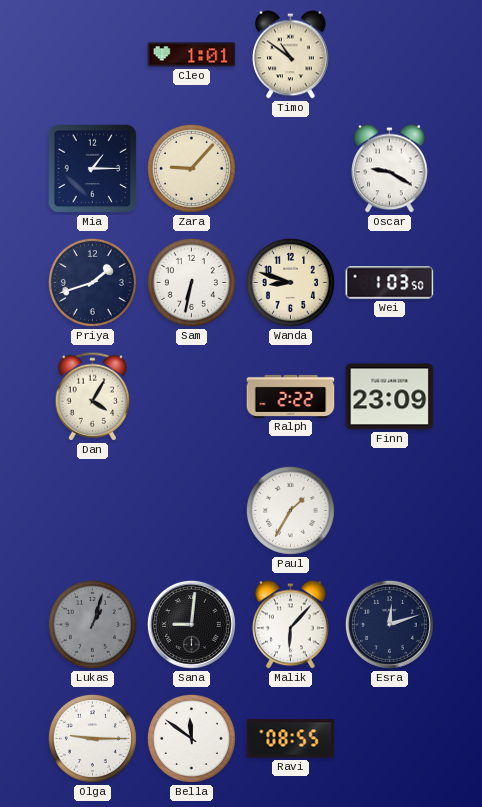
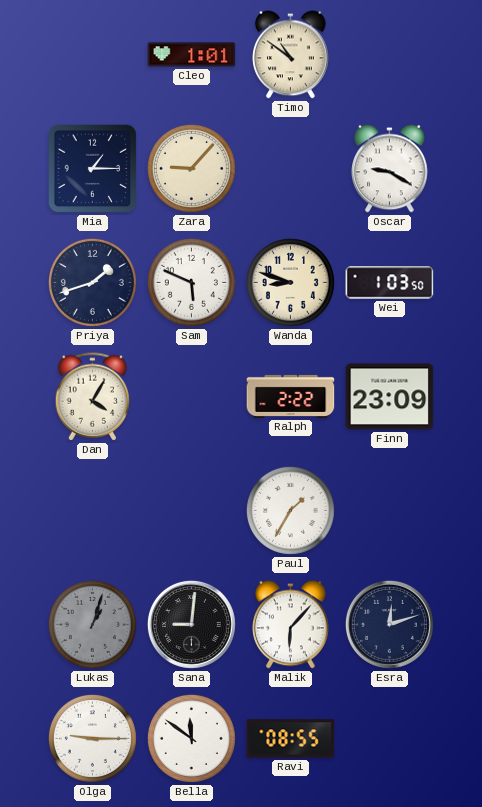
Sam: 6:32 -> 5:49 (191, 282)
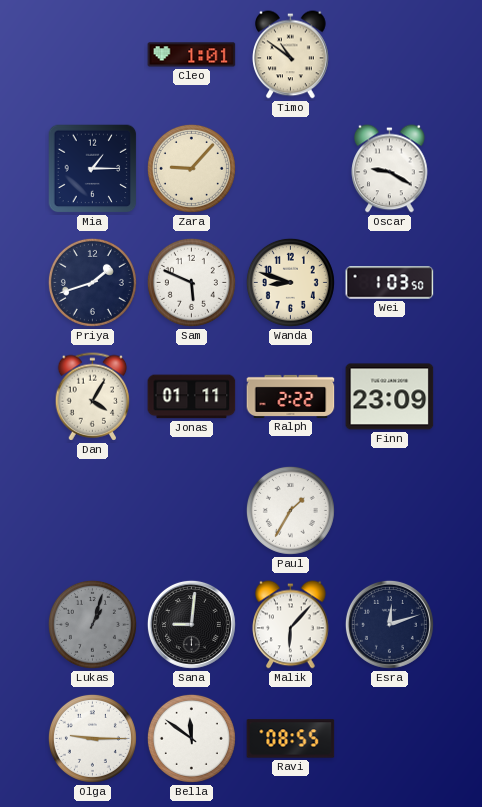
Jonas: none -> 01:11 (192, 397)
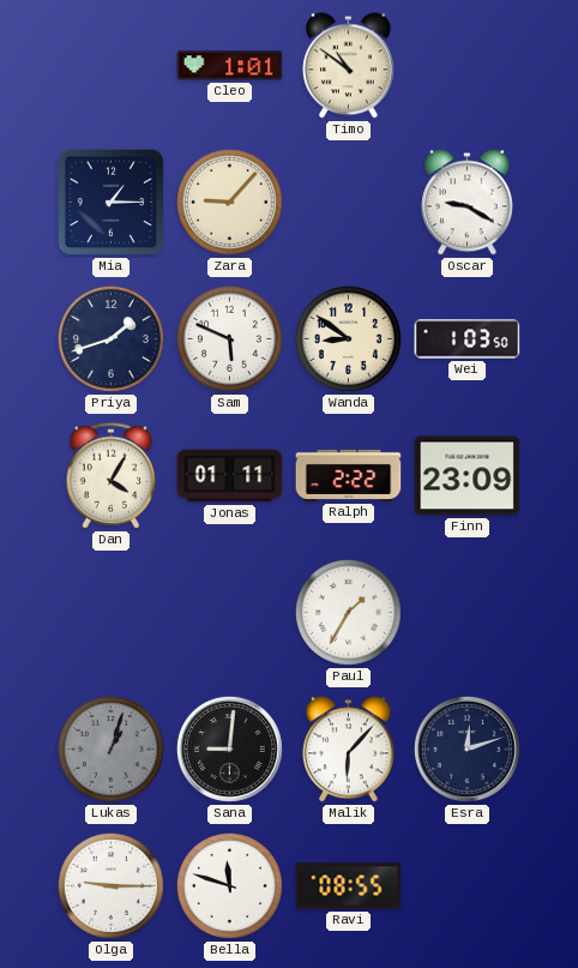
Wanda: 8:48 -> 8:51 (348, 338)
Bella: 11:51 -> 11:48 (229, 885)
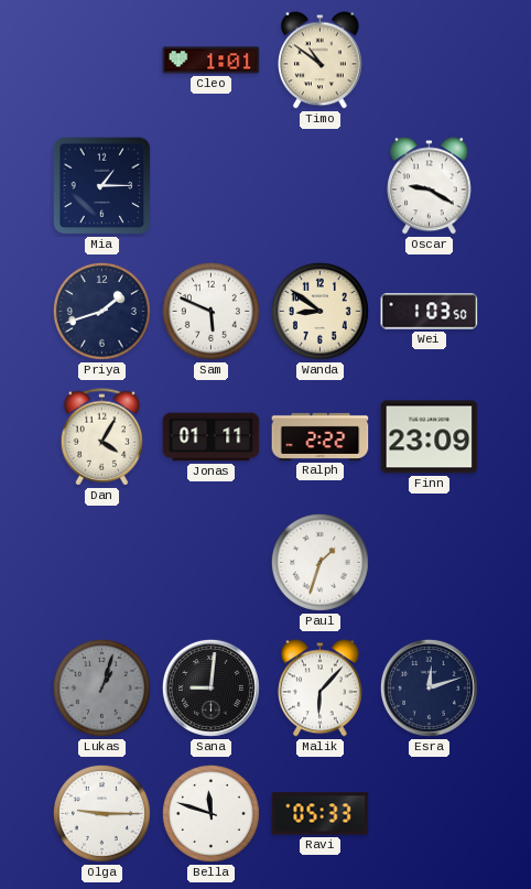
Zara: 9:07 -> none (229, 202)
Paul: 1:35 -> 1:33 (319, 562)
Ravi: 08:55 -> 05:33 (321, 814)
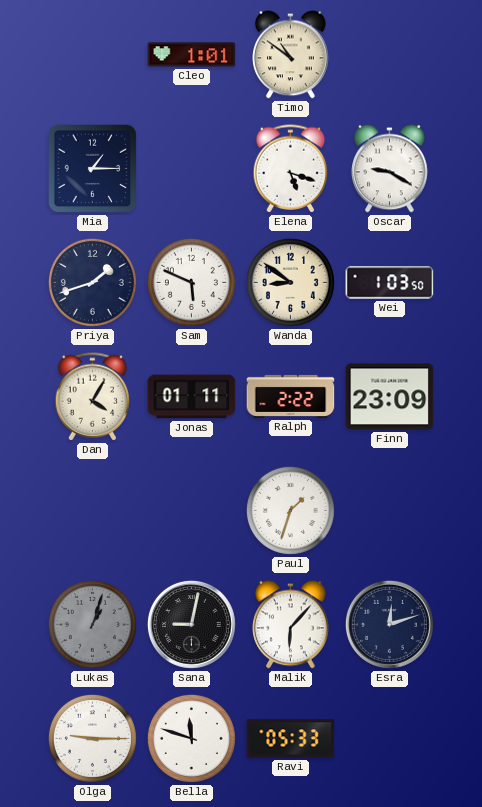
Elena: none -> 5:18 (291, 169)
Sana: 9:01 -> 9:02 (191, 624)
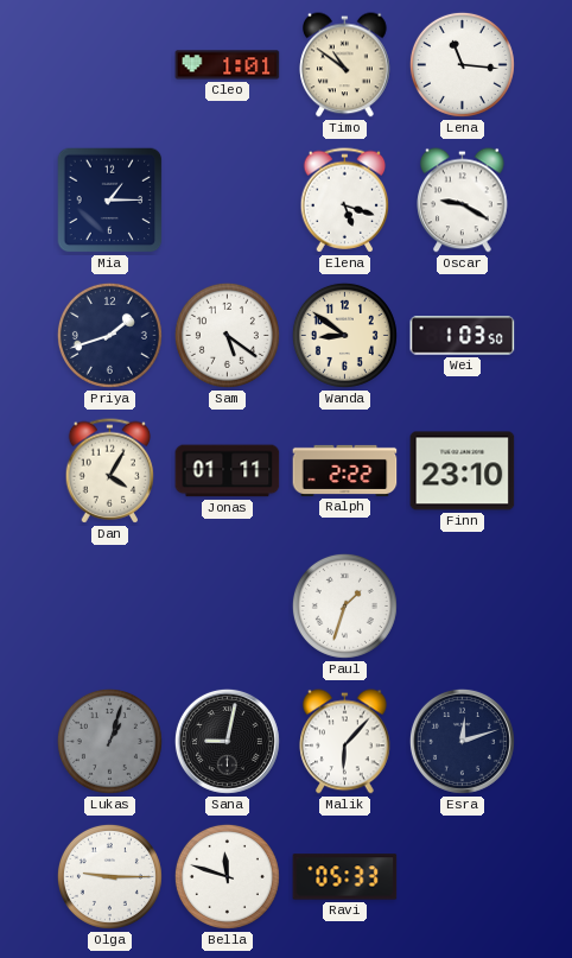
Lena: none -> 11:16 (462, 64)
Sam: 5:49 -> 5:21 (227, 335)
Finn: 23:09 -> 23:10 (463, 471)
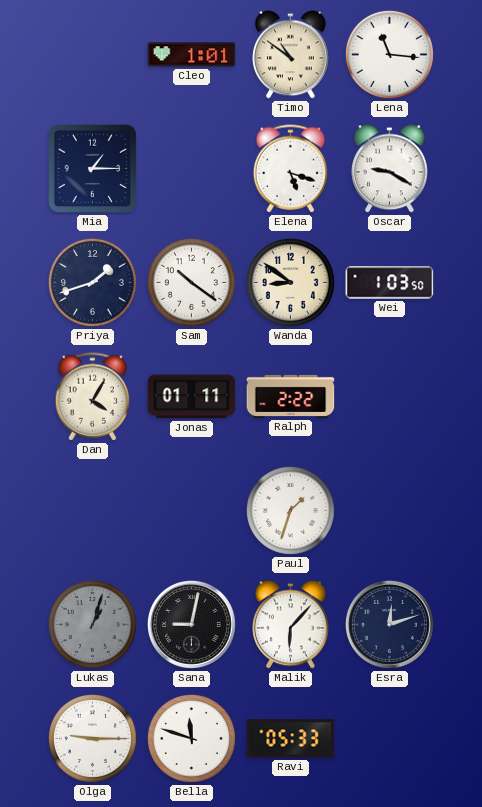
Sam: 5:21 -> 10:21 (191, 282)
Finn: 23:10 -> none (463, 471)
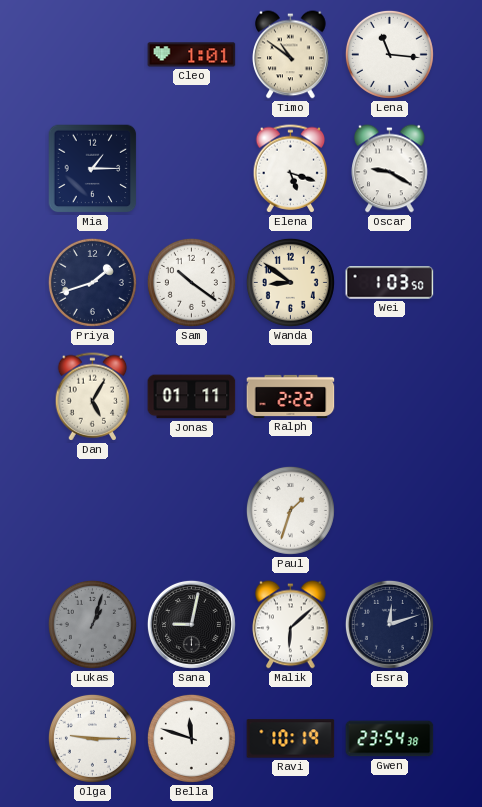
Dan: 4:05 -> 5:05 (93, 397)
Malik: 6:07 -> 6:08 (291, 625)
Ravi: 05:33 -> 10:19 (291, 739)
Gwen: none -> 23:54 (390, 739)
